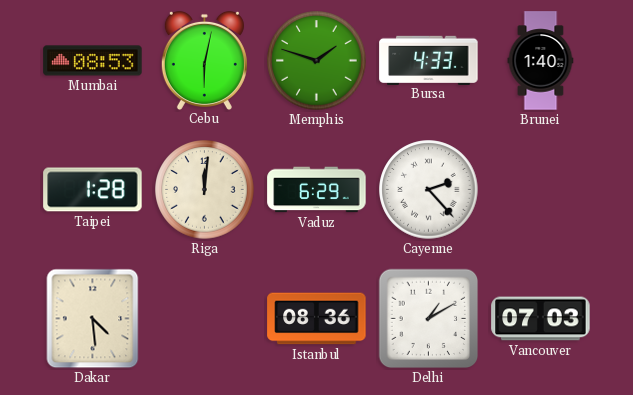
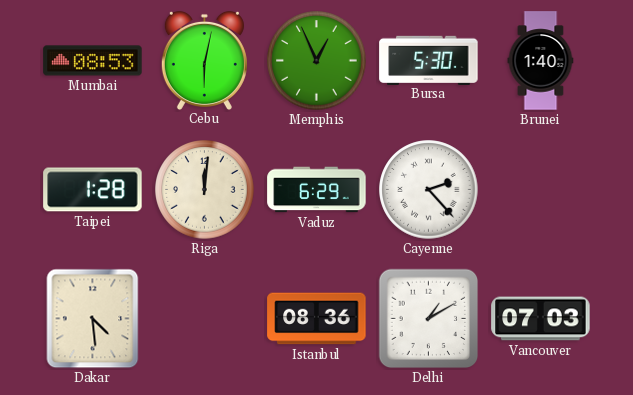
Memphis: 1:48 -> 12:56 (317, 61)
Bursa: 4:33 -> 5:30 (429, 60)
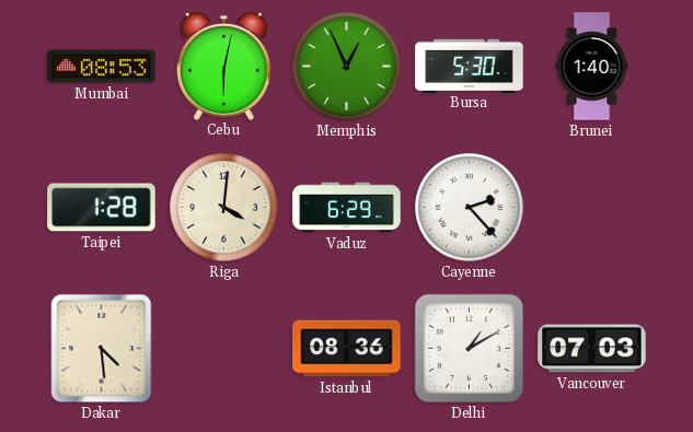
Riga: 12:01 -> 4:01 (224, 208)
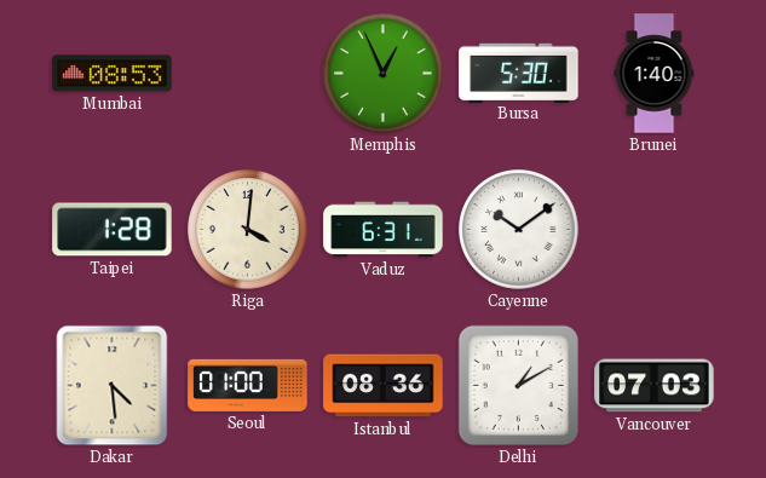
Cebu: 6:02 -> none (223, 66)
Vaduz: 6:29 -> 6:31 (384, 230)
Cayenne: 2:23 -> 10:09 (519, 230)
Seoul: none -> 01:00 (248, 385)
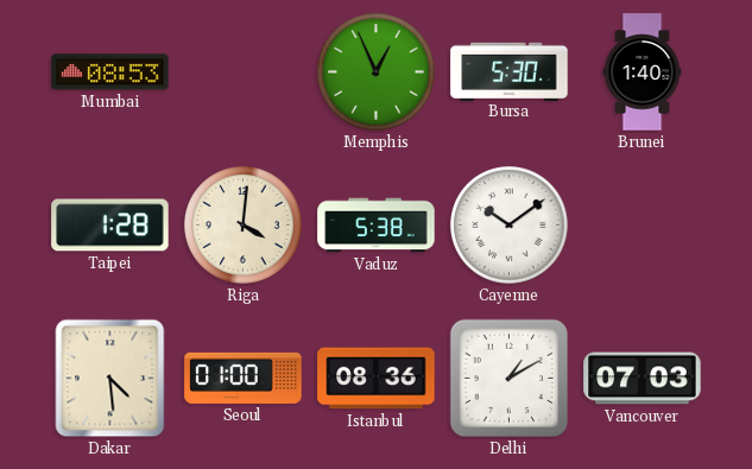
Vaduz: 6:31 -> 5:38 (377, 226)
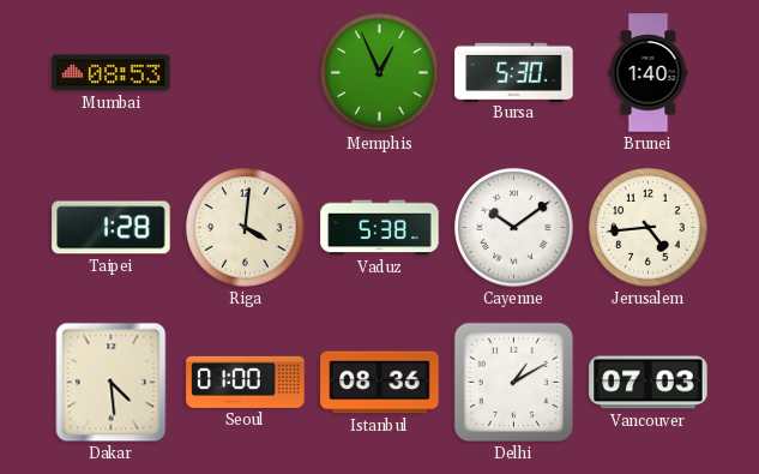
Jerusalem: none -> 4:44 (649, 228)
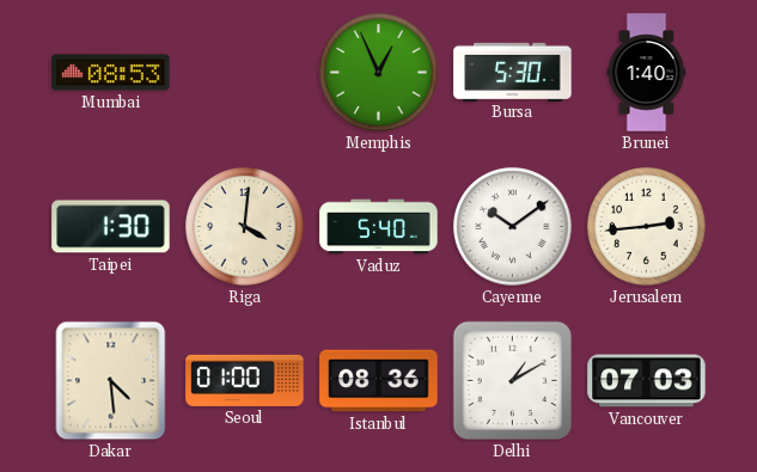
Taipei: 1:28 -> 1:30 (111, 227)
Vaduz: 5:38 -> 5:40 (379, 227)
Jerusalem: 4:44 -> 2:44 (647, 227)
